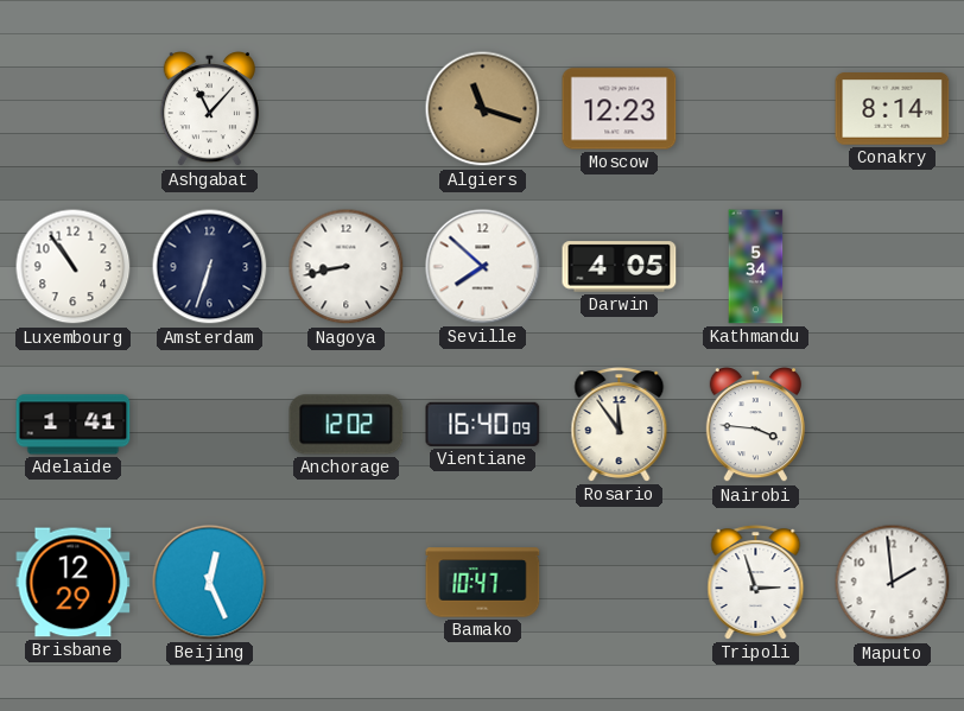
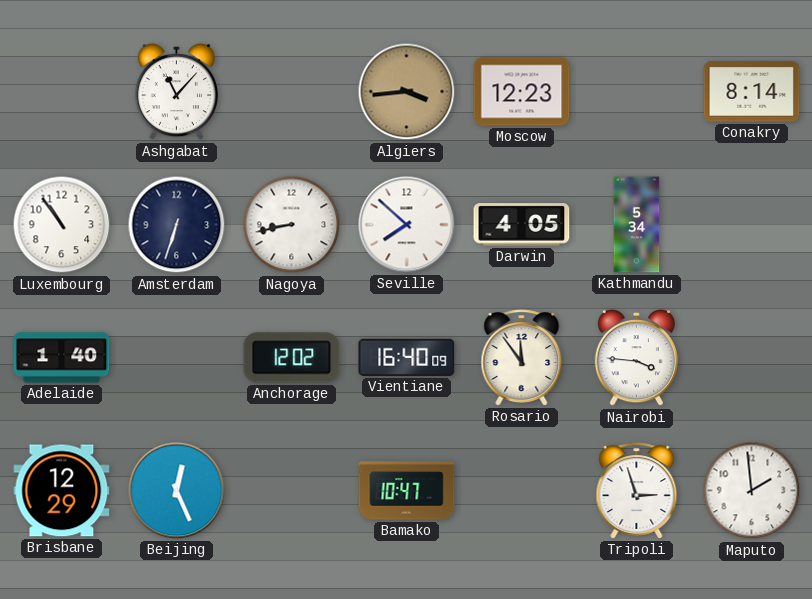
Algiers: 11:18 -> 3:44 (407, 92)
Adelaide: 1:41 -> 1:40 (62, 358)
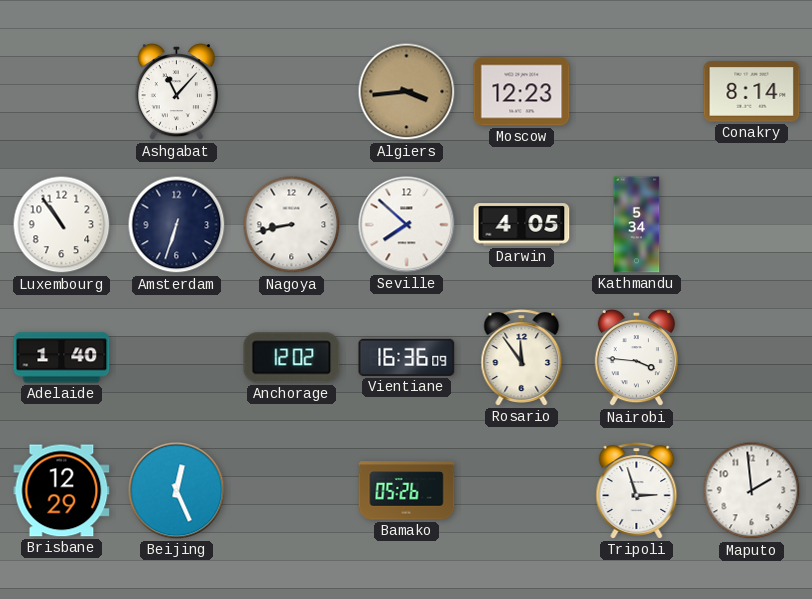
Vientiane: 16:40 -> 16:36 (407, 357)
Bamako: 10:47 -> 05:26 (407, 491)
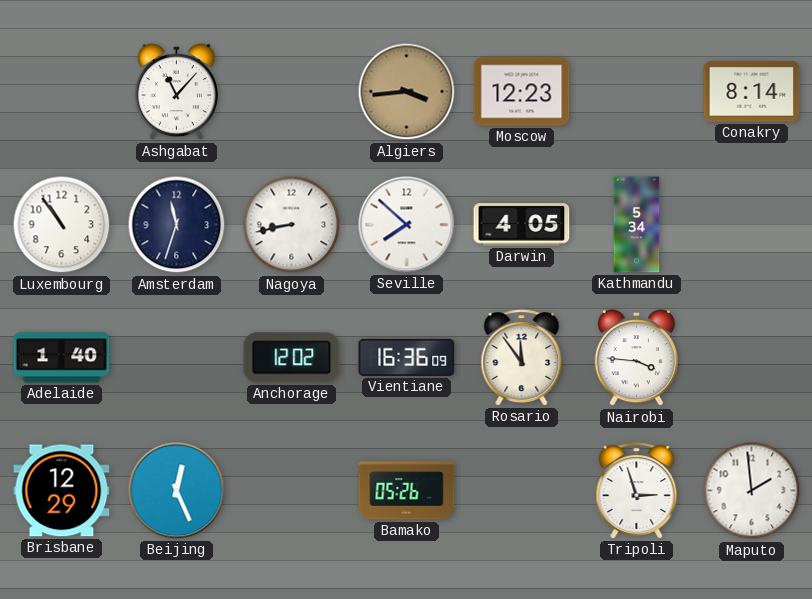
Amsterdam: 6:33 -> 11:33 (177, 225)
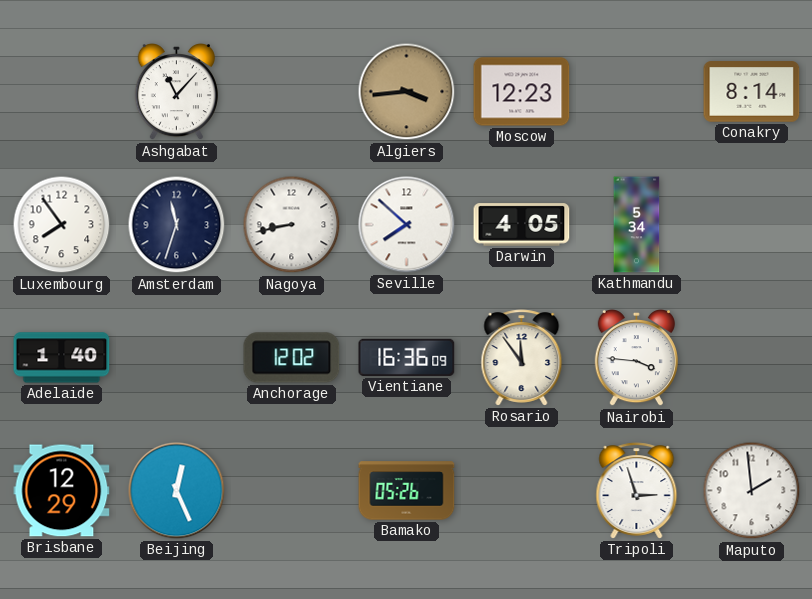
Luxembourg: 10:54 -> 7:54 (62, 225)
